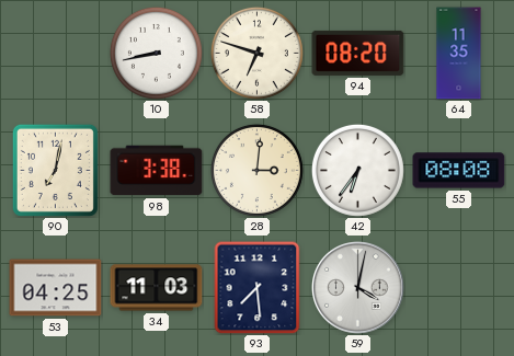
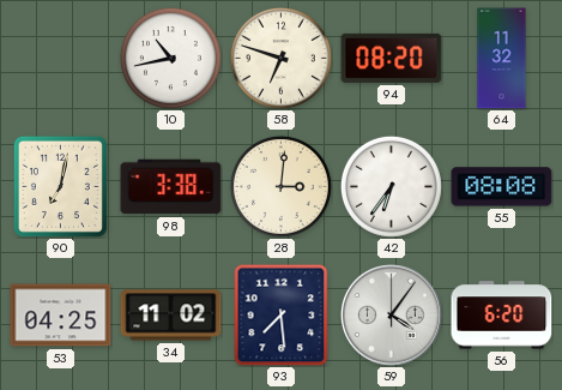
10: 8:43 -> 10:43 (170, 58)
64: 11:35 -> 11:32 (502, 59)
34: 11:03 -> 11:02 (171, 316)
59: 4:02 -> 4:06 (392, 316)
56: none -> 6:20 (502, 316)
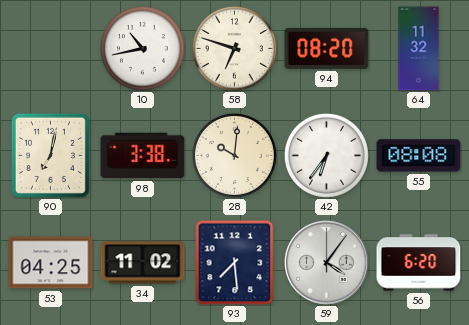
28: 3:01 -> 10:01 (234, 155)
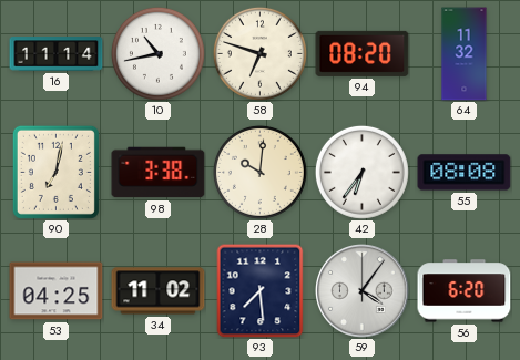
16: none -> 11:14 (57, 54)
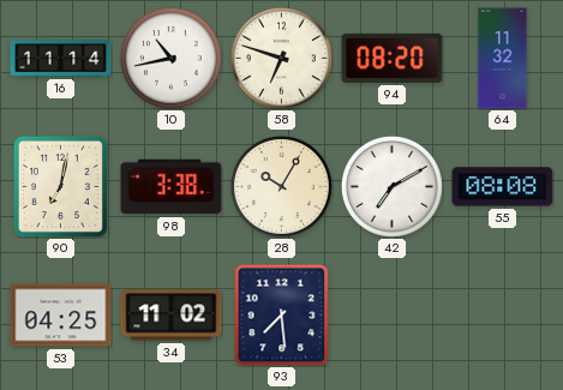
28: 10:01 -> 10:05 (281, 186)
42: 6:36 -> 7:10 (391, 186)
59: 4:06 -> none (363, 291)
56: 6:20 -> none (465, 291)
